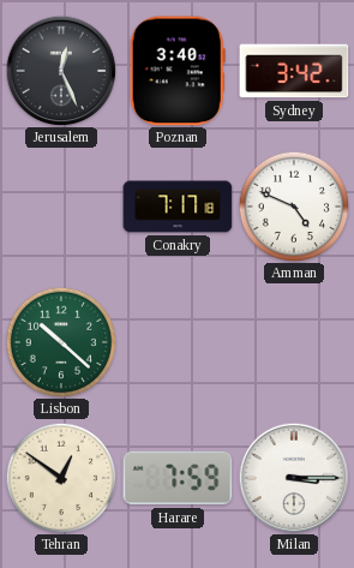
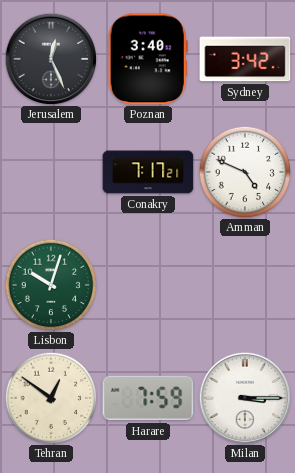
Conakry: 7:17:18 -> 7:17:21 (148, 172)
Lisbon: 10:22 -> 10:03 (51, 285)
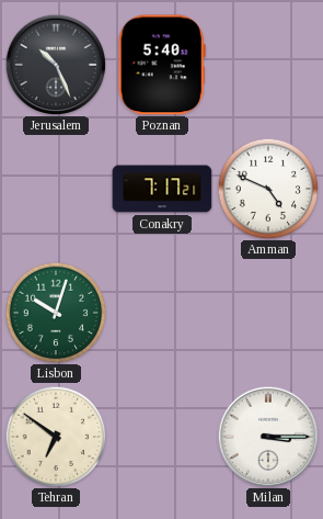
Jerusalem: 12:26 -> 10:26 (56, 65)
Poznan: 3:40 -> 5:40 (162, 65)
Sydney: 3:42 -> none (245, 59)
Tehran: 12:51 -> 6:51 (56, 437)
Harare: 7:59 -> none (148, 398)
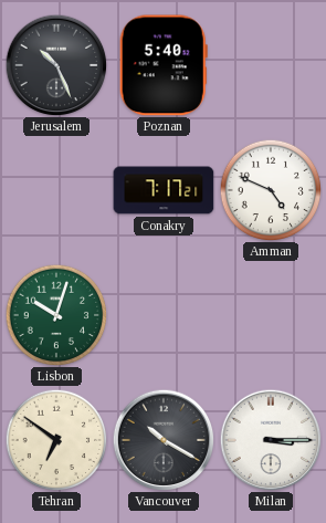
Vancouver: none -> 10:20 (164, 440)
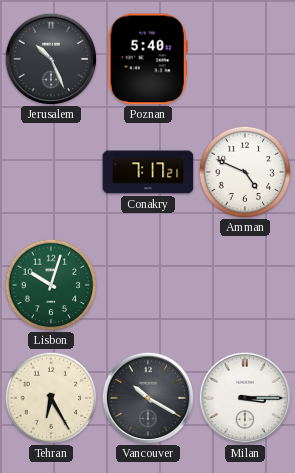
Tehran: 6:51 -> 6:25 (51, 398)
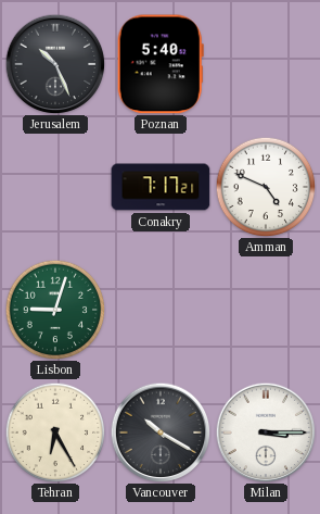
Lisbon: 10:03 -> 9:03 (55, 310)
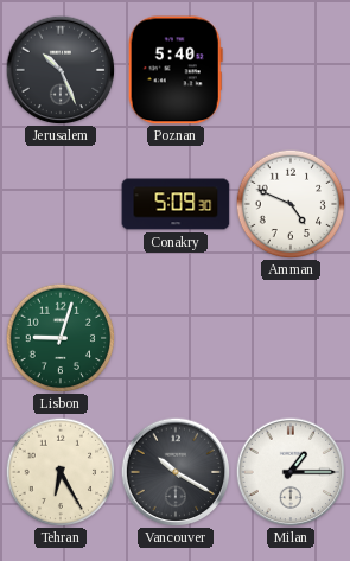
Conakry: 7:17 -> 5:09 (176, 204)
Milan: 3:15 -> 1:15 (291, 472)
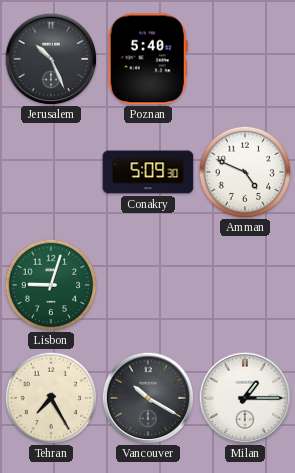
Tehran: 6:25 -> 7:25 (51, 398)
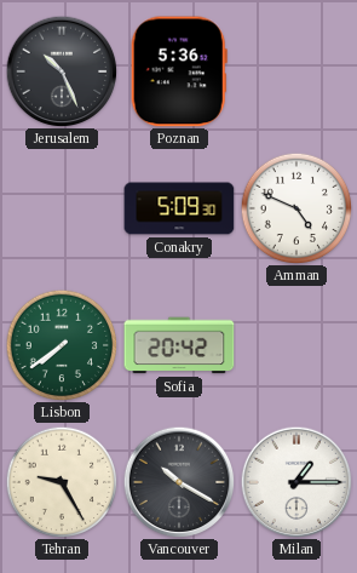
Poznan: 5:40 -> 5:36 (179, 71)
Lisbon: 9:03 -> 7:39 (62, 345)
Sofia: none -> 20:42 (179, 345)
Tehran: 7:25 -> 9:25 (62, 482)
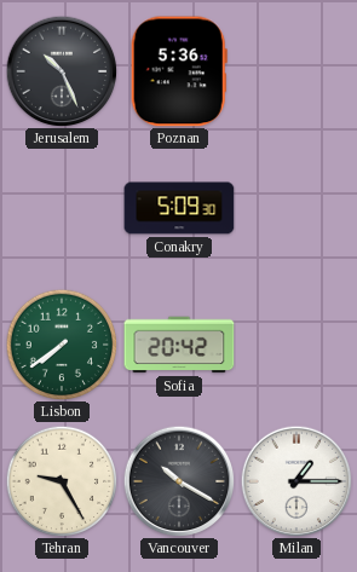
Amman: 4:49 -> none (296, 208)
